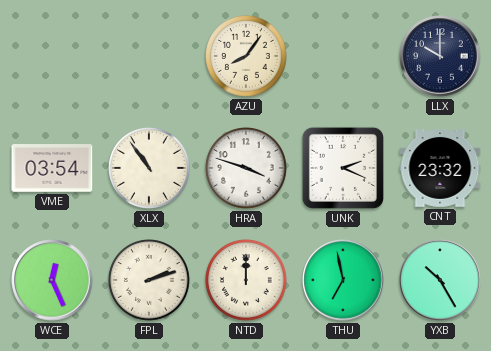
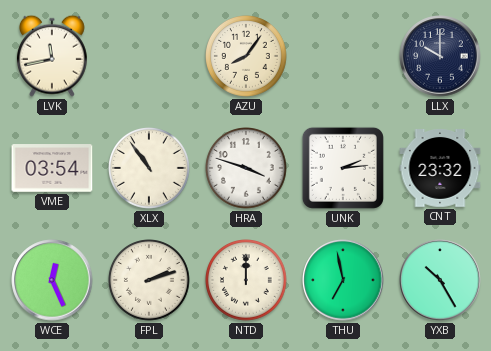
LVK: none -> 11:43 (52, 56)
UNK: 2:19 -> 2:14 (343, 168)
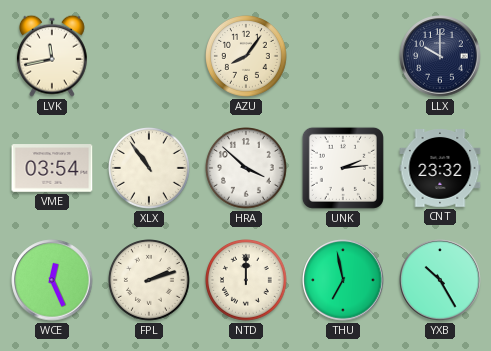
HRA: 3:48 -> 3:52 (247, 169)
